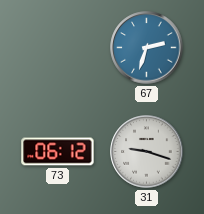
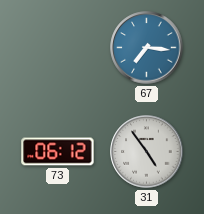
67: 2:33 -> 7:16 (147, 48)
31: 9:18 -> 4:54 (147, 152)
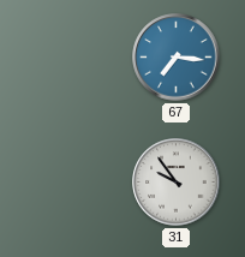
73: 06:12 -> none (58, 152)
31: 4:54 -> 9:54 (177, 183)
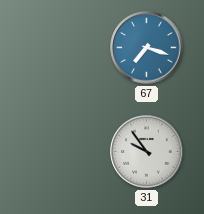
67: 7:16 -> 7:18 (147, 48)
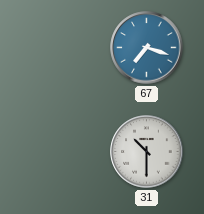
31: 9:54 -> 10:30 (147, 152)
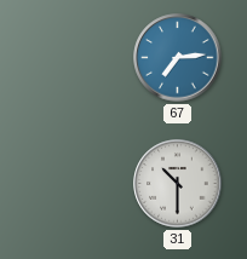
67: 7:18 -> 7:14 (178, 58)
